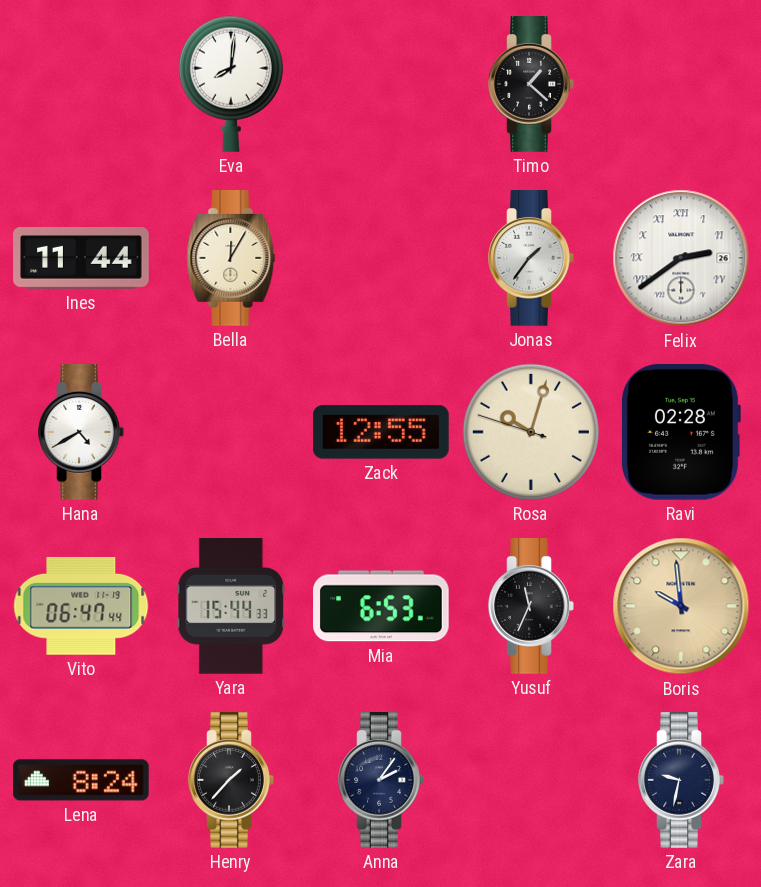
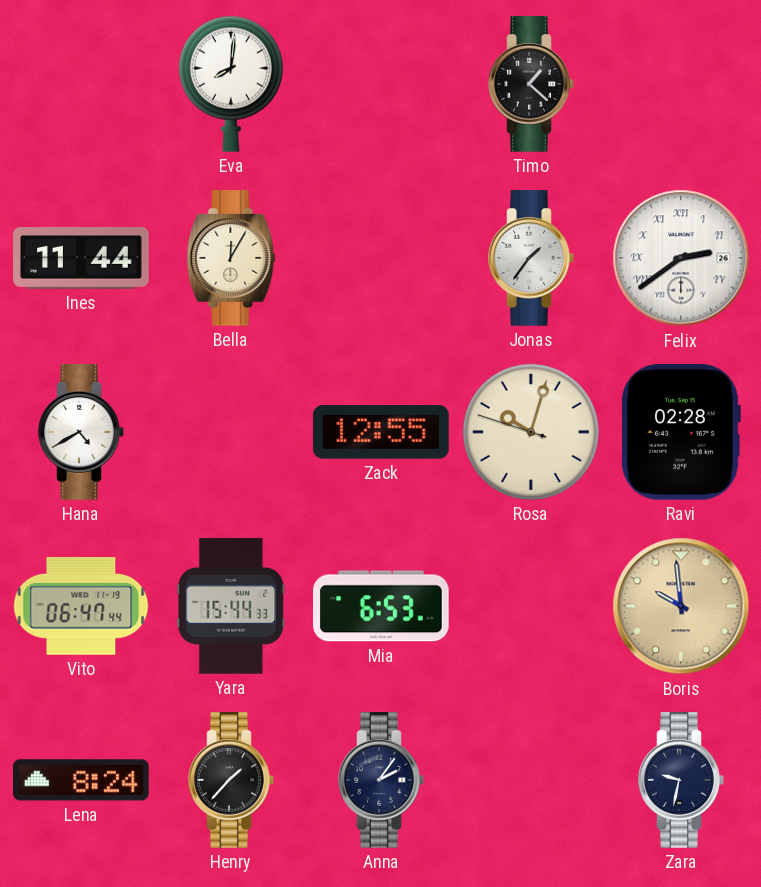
Yusuf: 11:34 -> none (531, 606)
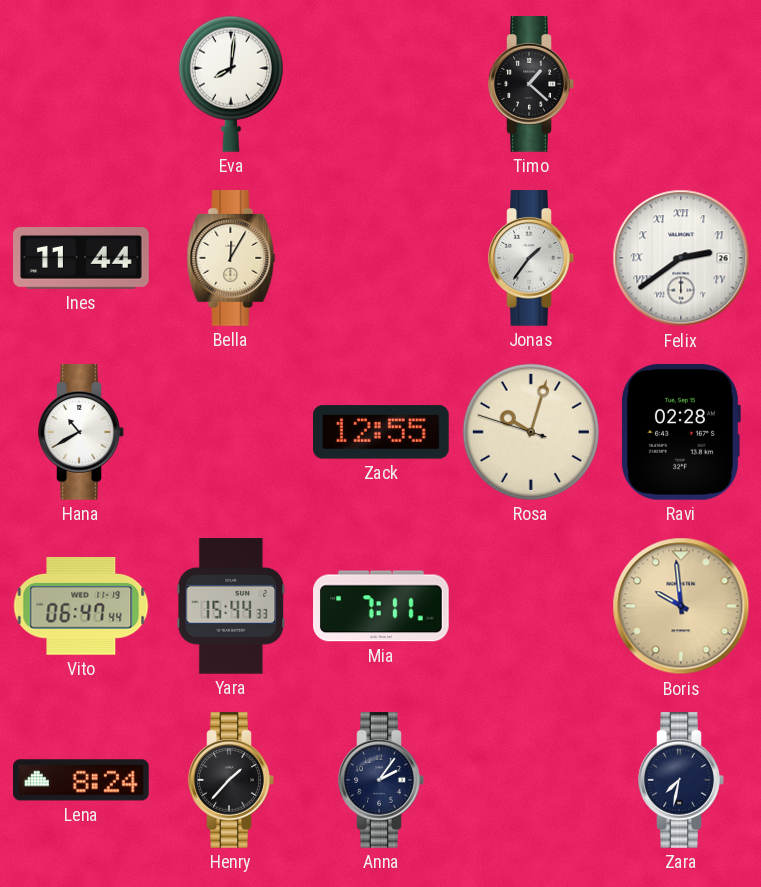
Hana: 4:40 -> 10:40 (81, 432)
Mia: 6:53 -> 7:11 (382, 606)
Zara: 9:32 -> 7:32 (681, 780)
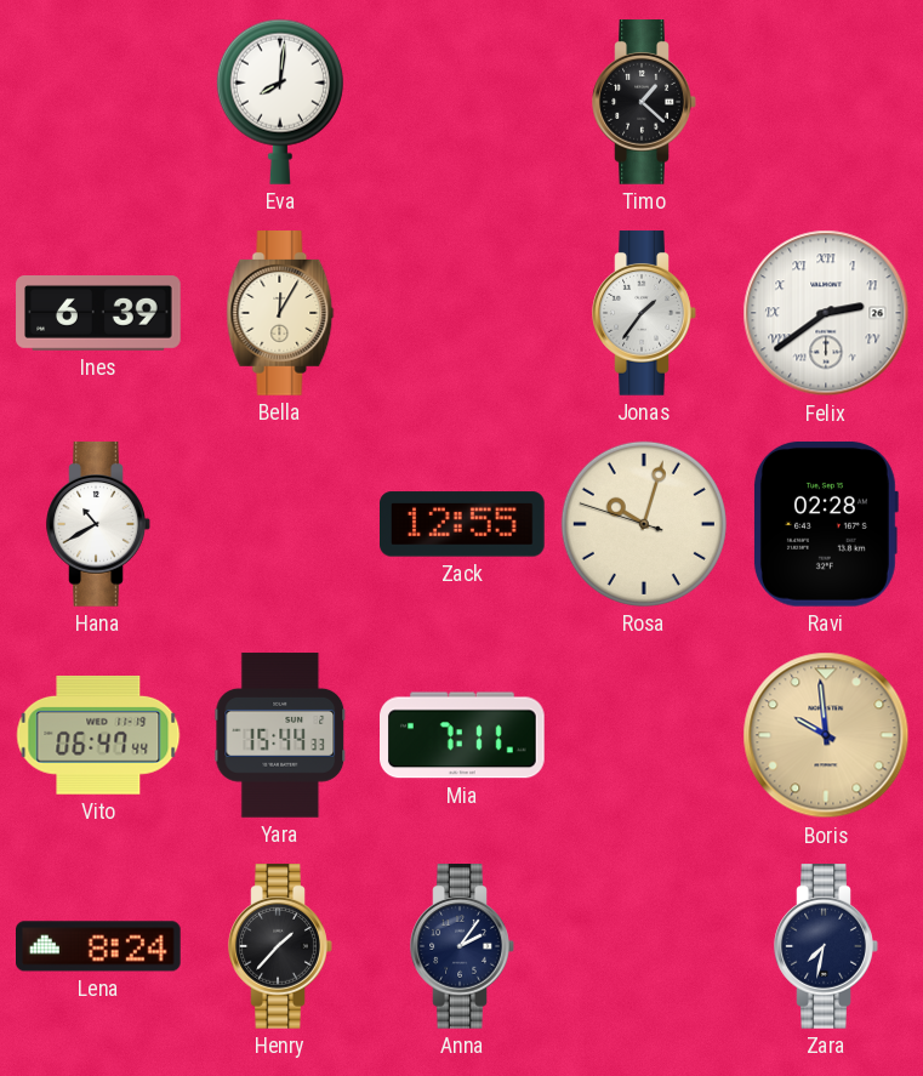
Ines: 11:44 -> 6:39 (98, 314)
